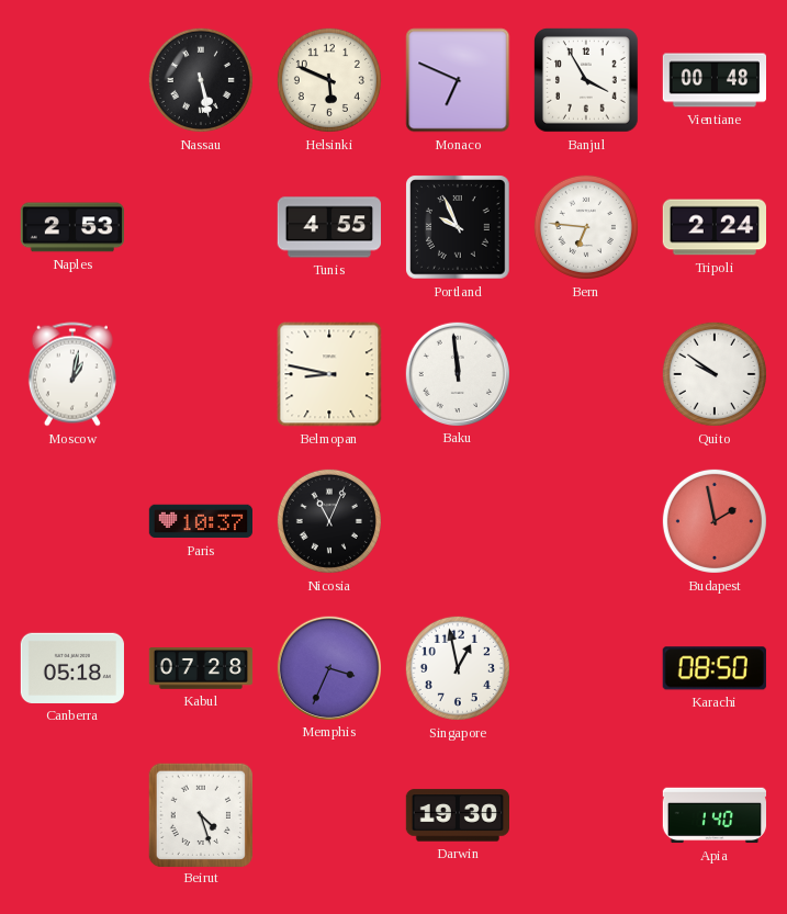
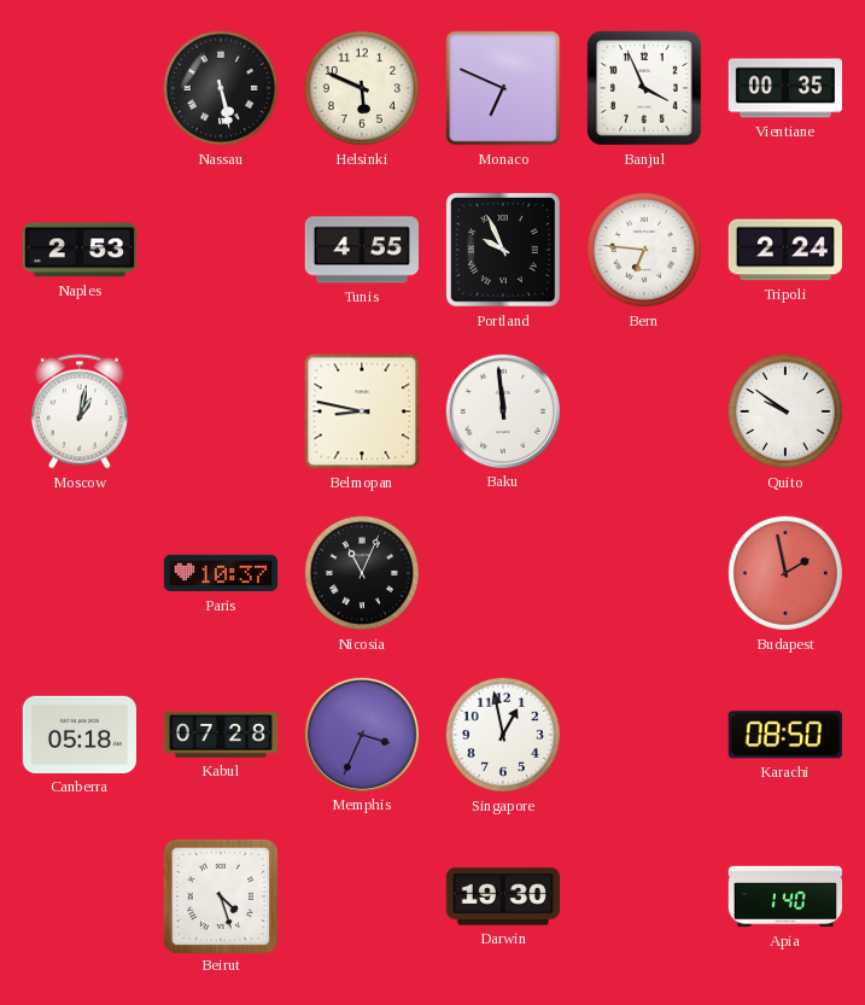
Banjul: 3:55 -> 3:56 (645, 89)
Vientiane: 00:48 -> 00:35 (784, 88)
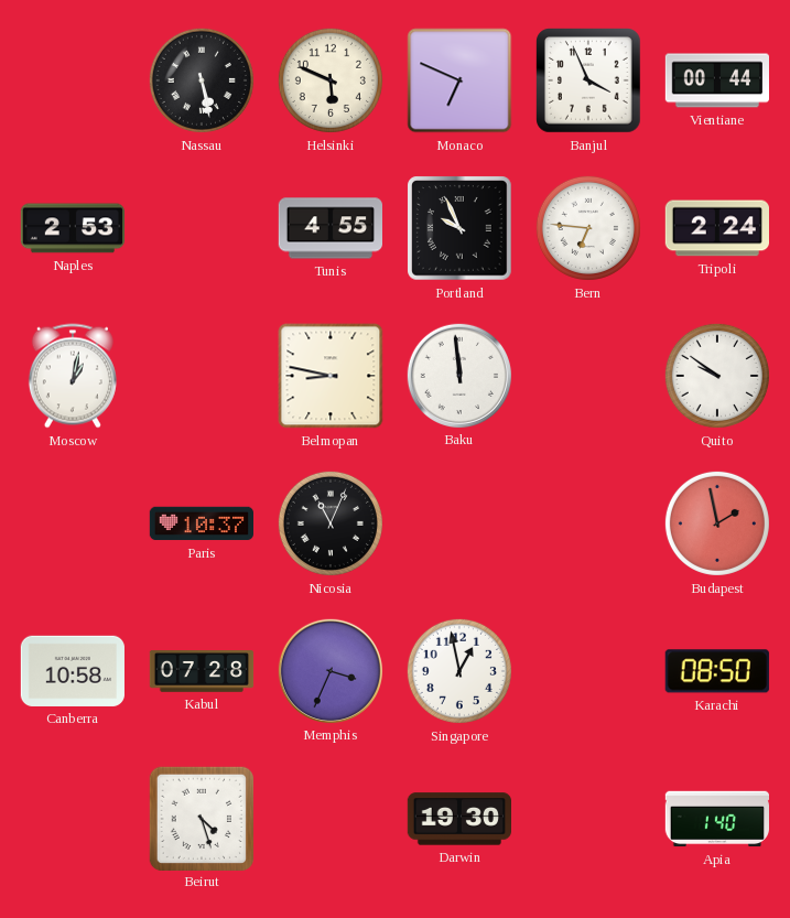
Vientiane: 00:35 -> 00:44 (716, 80)
Canberra: 05:18 -> 10:58 (72, 671)
